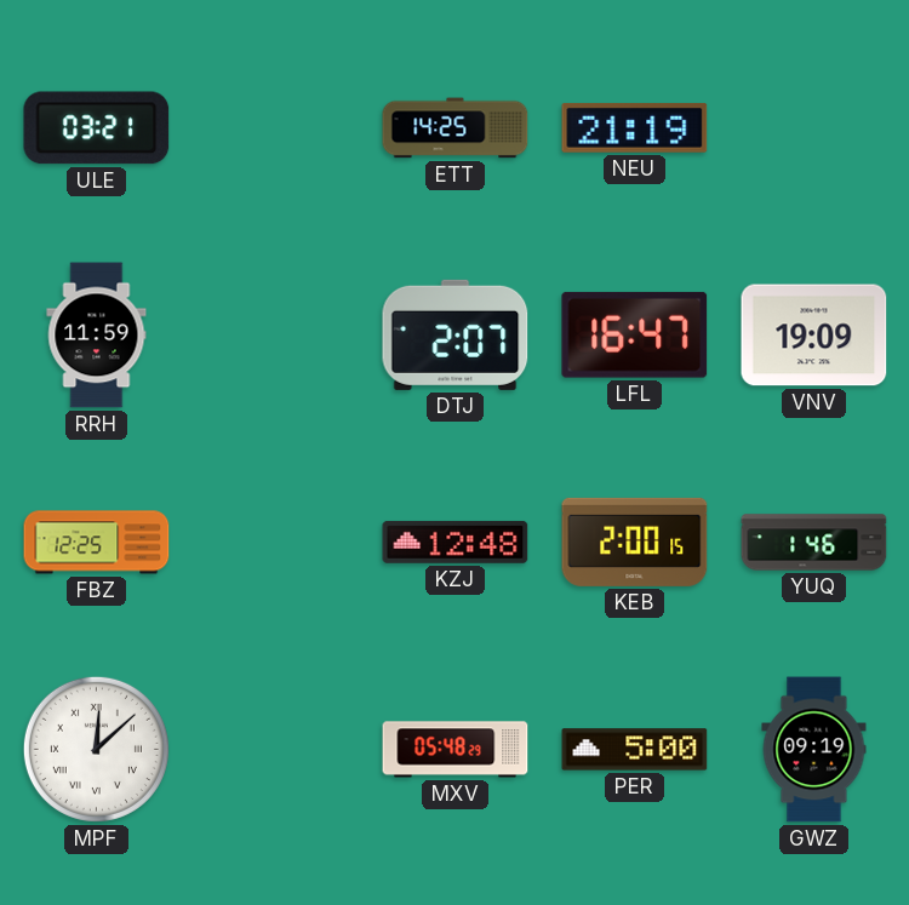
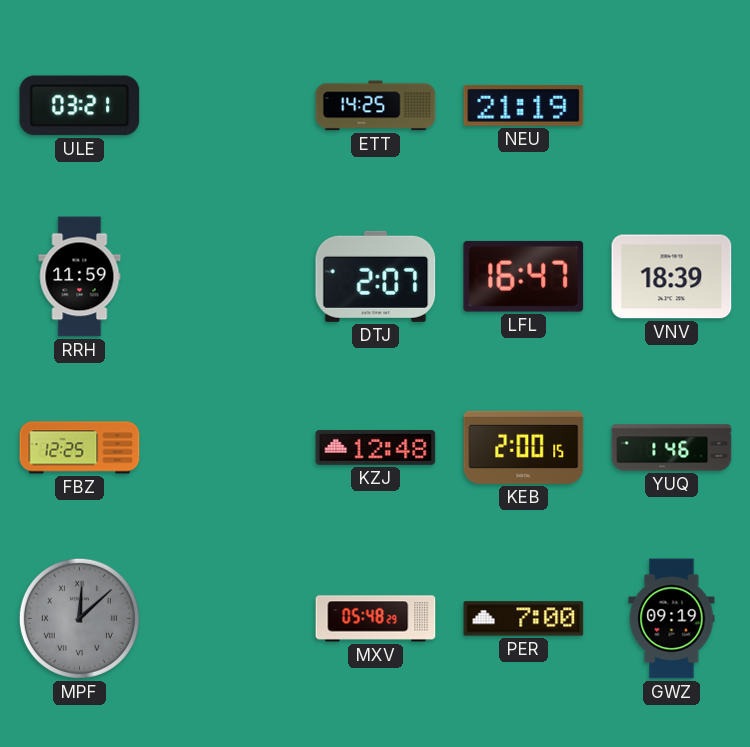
VNV: 19:09 -> 18:39 (672, 277)
MPF dial: white -> grey (79, 618)
PER: 5:00 -> 7:00 (524, 619)
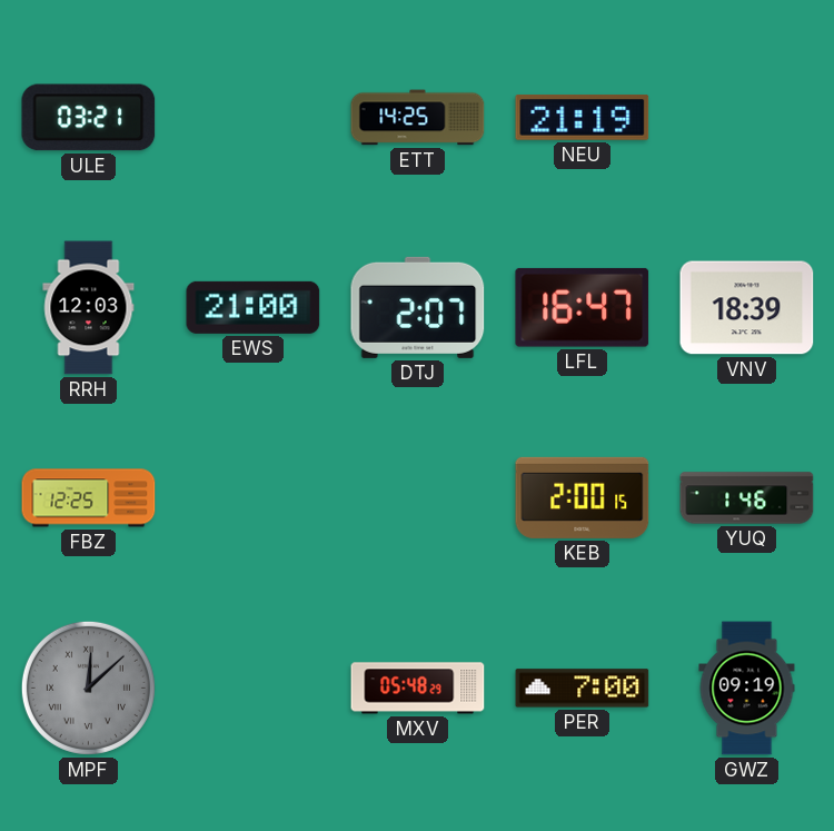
RRH: 11:59 -> 12:03 (89, 308)
EWS: none -> 21:00 (254, 307)
KZJ: 12:48 -> none (376, 447)
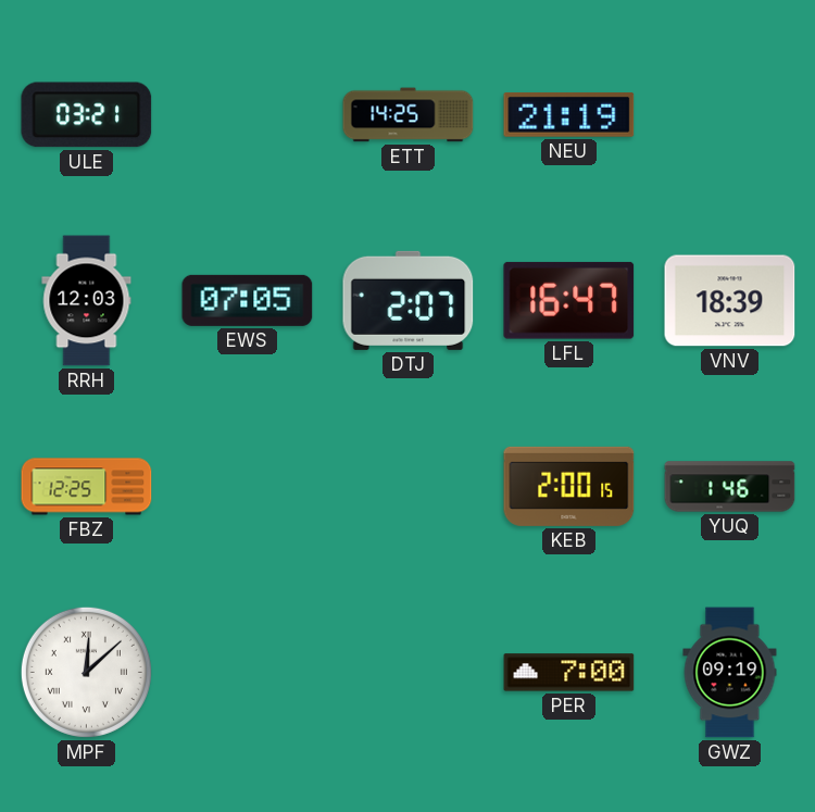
EWS: 21:00 -> 07:05 (248, 300)
MPF dial: grey -> white (86, 672)
MXV: 05:48 -> none (418, 689)
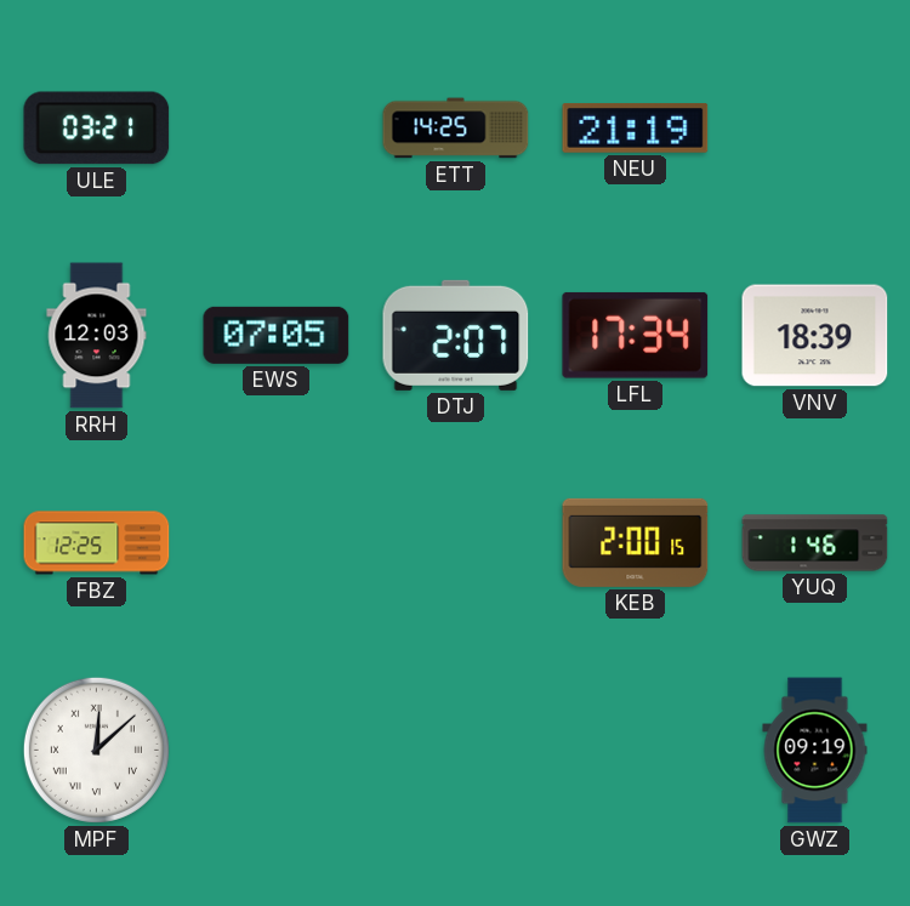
LFL: 16:47 -> 17:34 (636, 335)
PER: 7:00 -> none (569, 673)
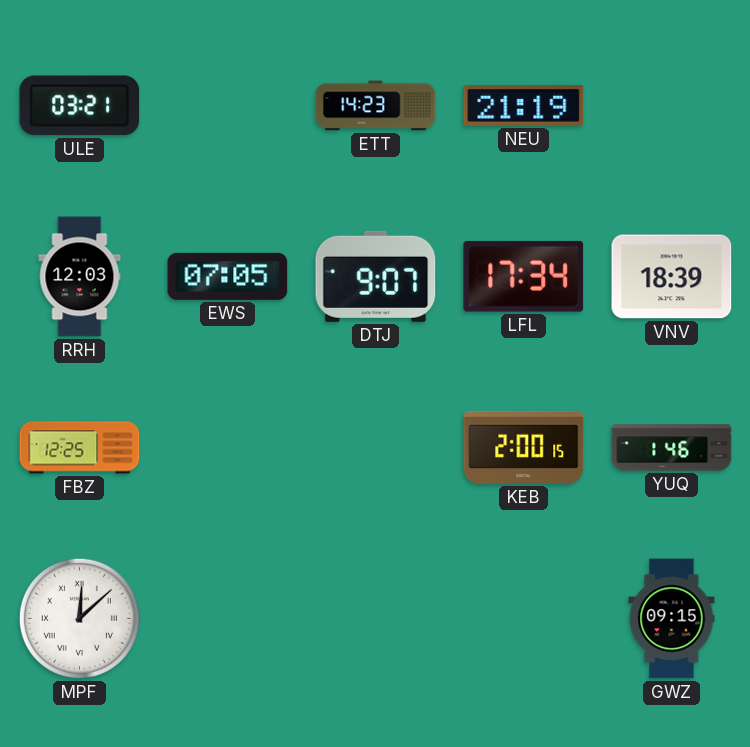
ETT: 14:25 -> 14:23 (376, 106)
DTJ: 2:07 -> 9:07 (376, 276)
GWZ: 09:19 -> 09:15 (672, 619)
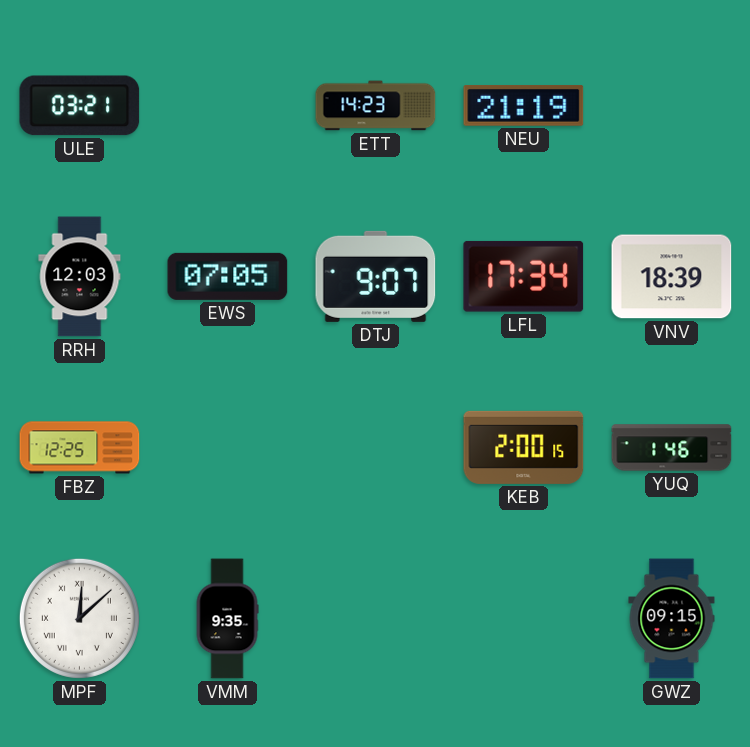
VMM: none -> 9:35 (227, 619)
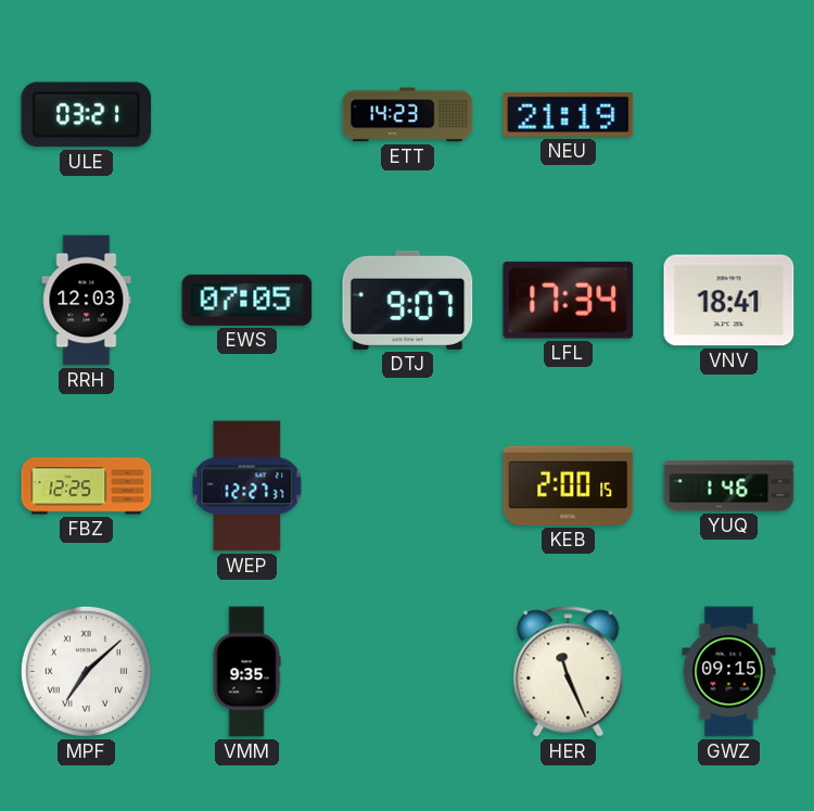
VNV: 18:39 -> 18:41 (729, 301)
WEP: none -> 12:27 (247, 486)
MPF: 12:08 -> 7:08 (86, 671)
HER: none -> 11:26 (569, 672)
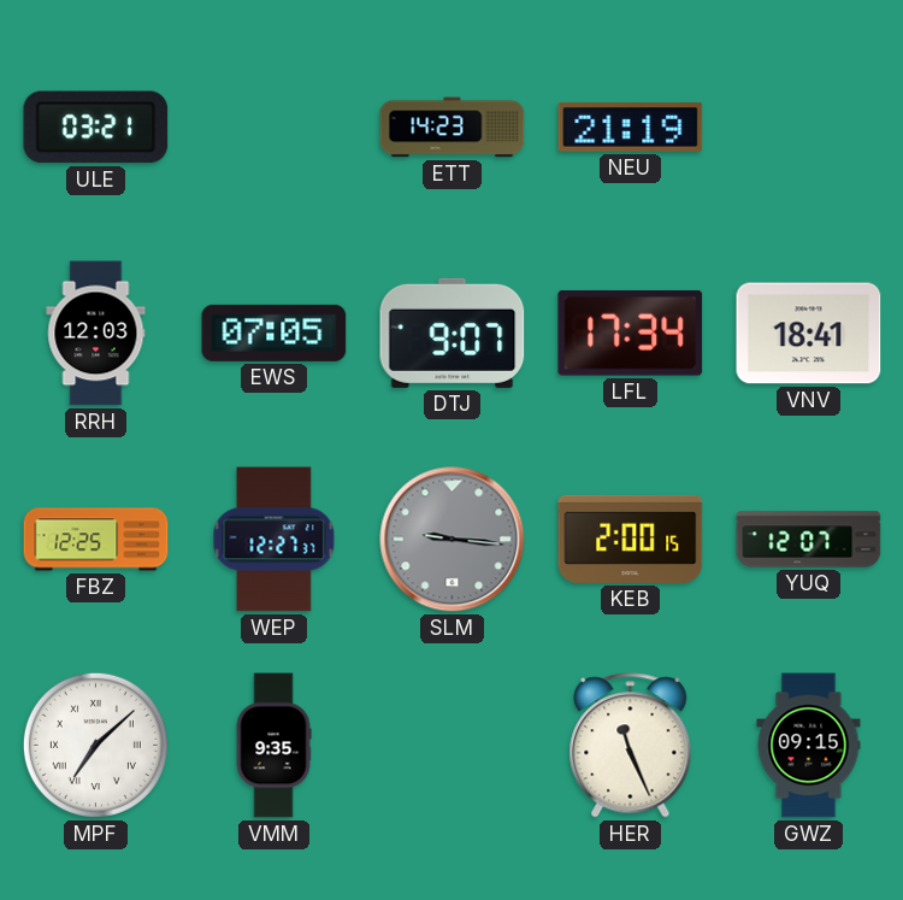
SLM: none -> 9:16 (453, 540)
YUQ: 1:46 -> 12:07 (809, 540)
